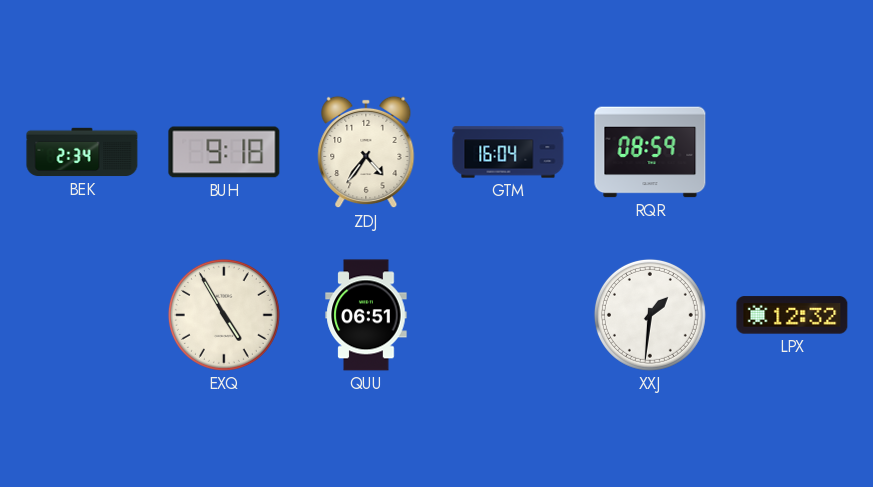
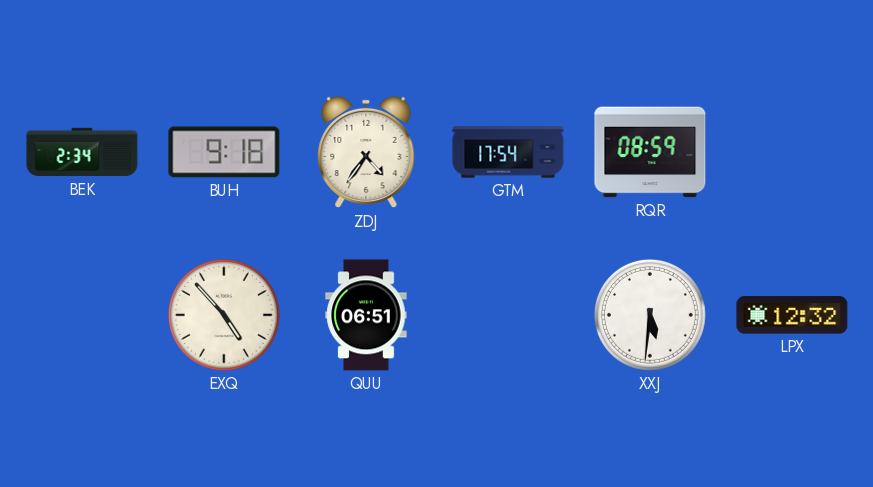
GTM: 16:04 -> 17:54 (508, 152)
EXQ: 4:55 -> 4:53 (224, 315)
XXJ: 1:31 -> 5:31 (650, 315)
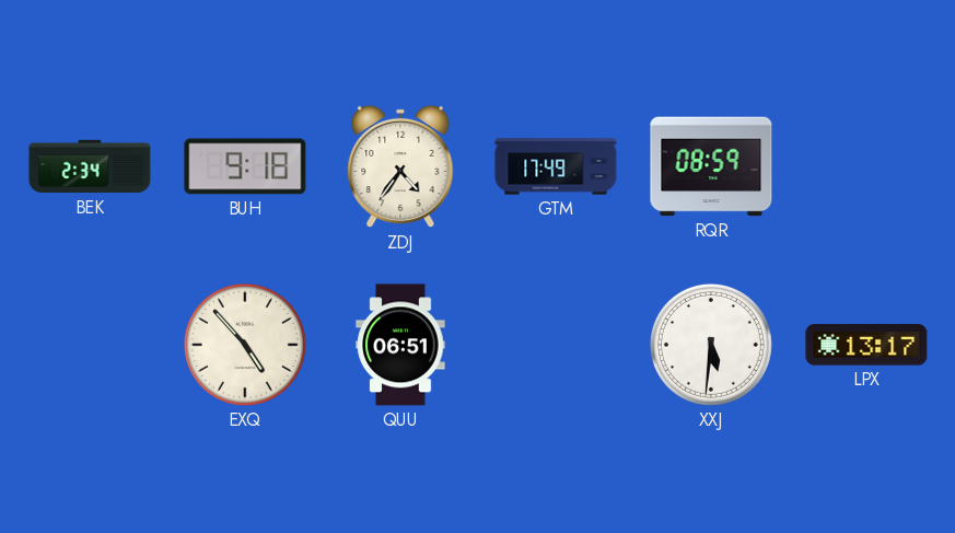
GTM: 17:54 -> 17:49 (556, 166)
LPX: 12:32 -> 13:17 (866, 345)
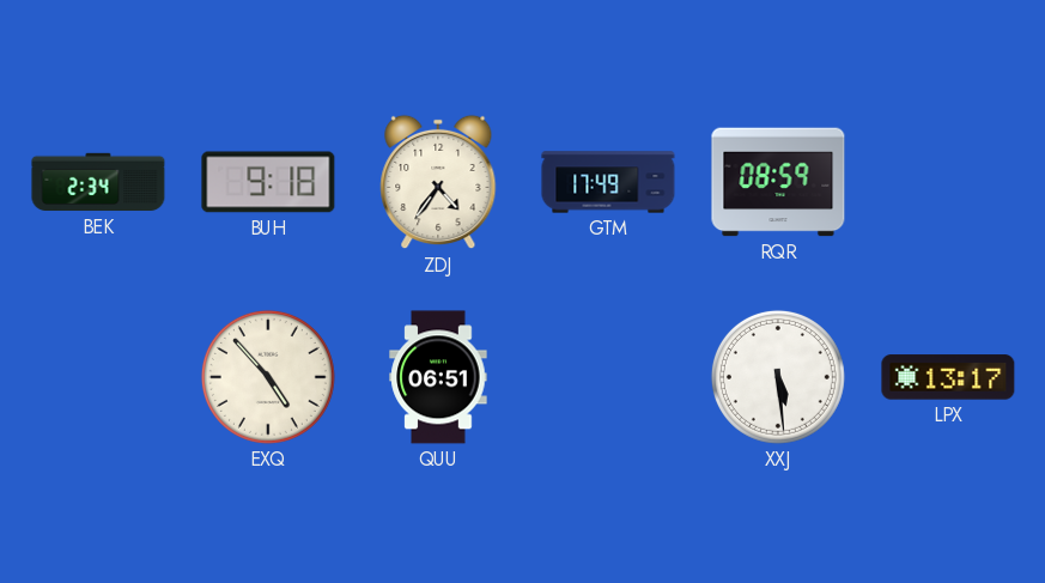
XXJ: 5:31 -> 5:29 (778, 377)
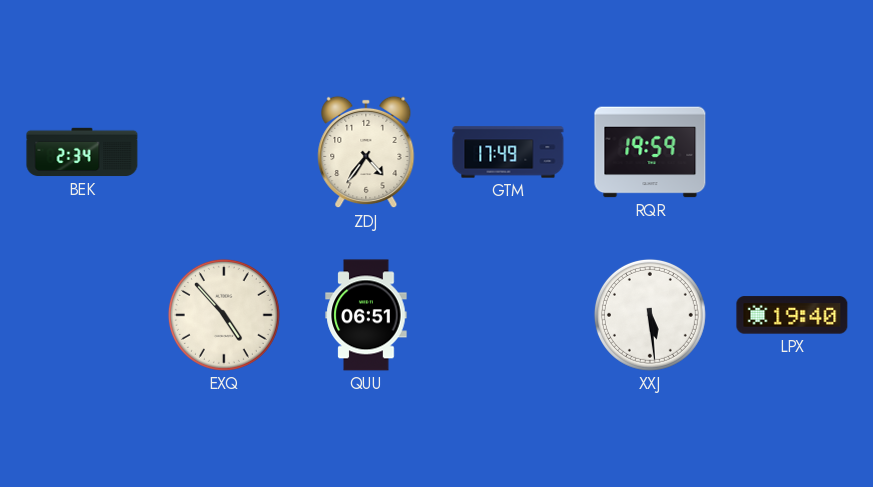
BUH: 9:18 -> none (268, 182)
RQR: 08:59 -> 19:59 (650, 152)
LPX: 13:17 -> 19:40 (792, 315)
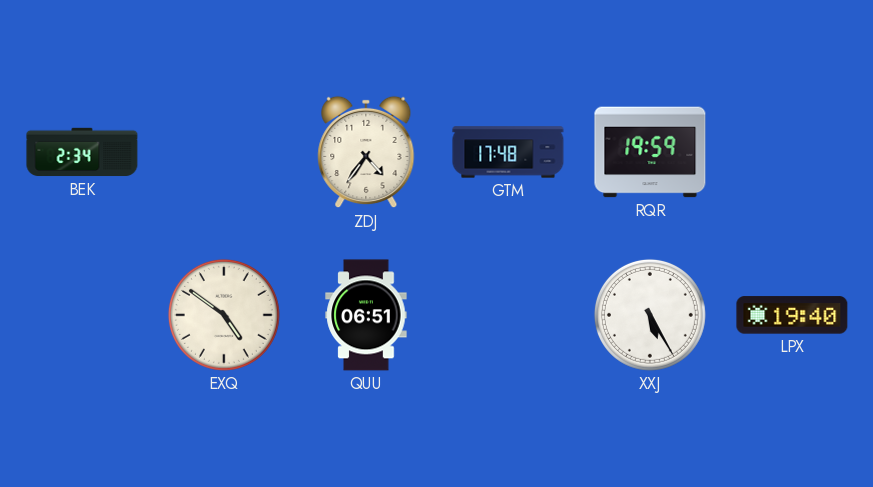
GTM: 17:49 -> 17:48 (508, 152)
EXQ: 4:53 -> 4:51 (224, 315)
XXJ: 5:29 -> 5:25 (650, 315)
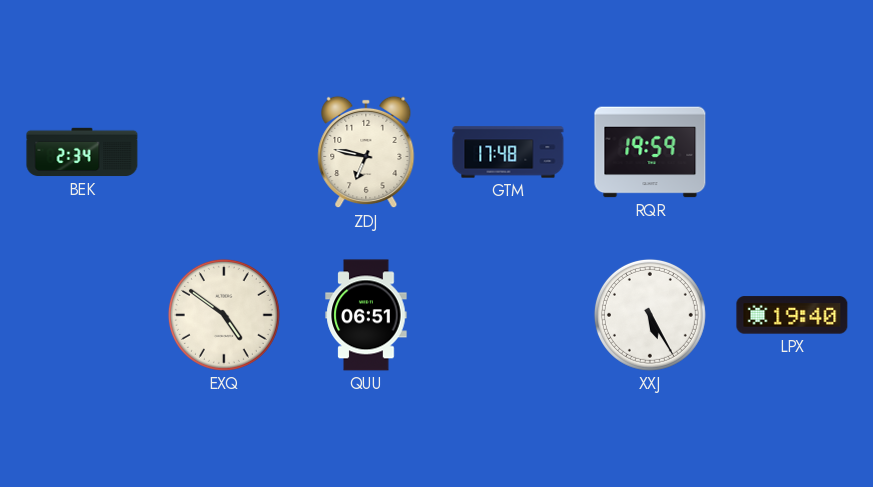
ZDJ: 4:36 -> 6:47 (366, 152)
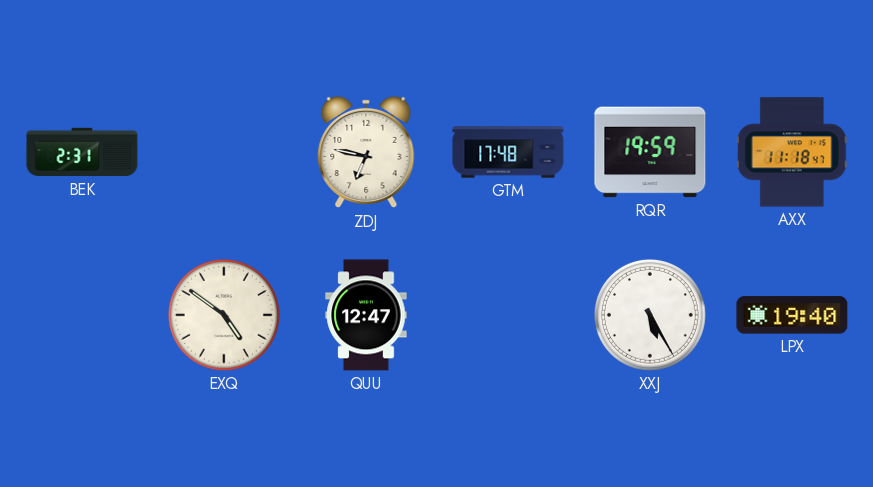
BEK: 2:34 -> 2:31 (82, 152)
AXX: none -> 11:18 (792, 152)
QUU: 06:51 -> 12:47 (366, 315)
